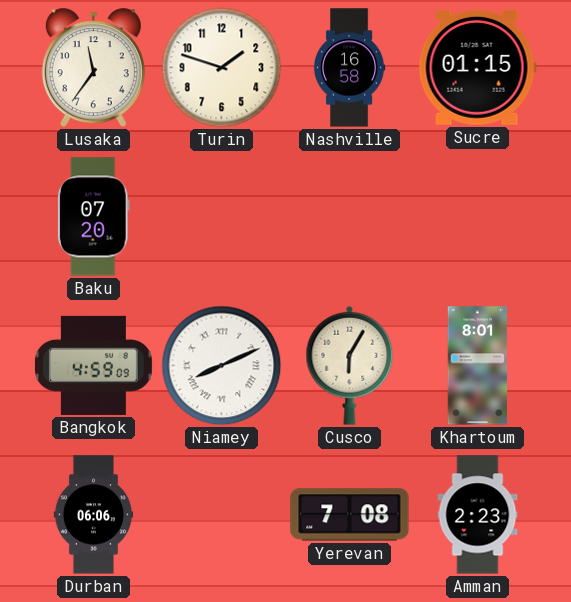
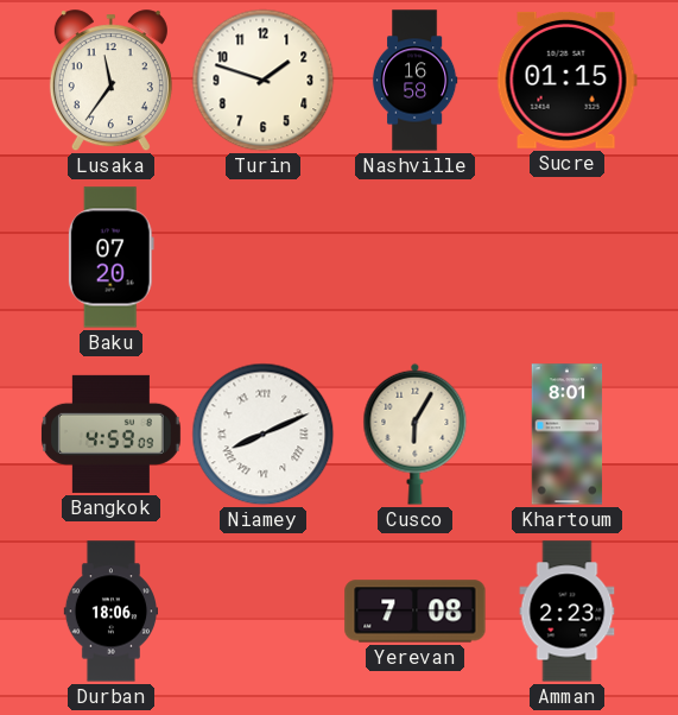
Durban: 06:06 -> 18:06 (110, 612)
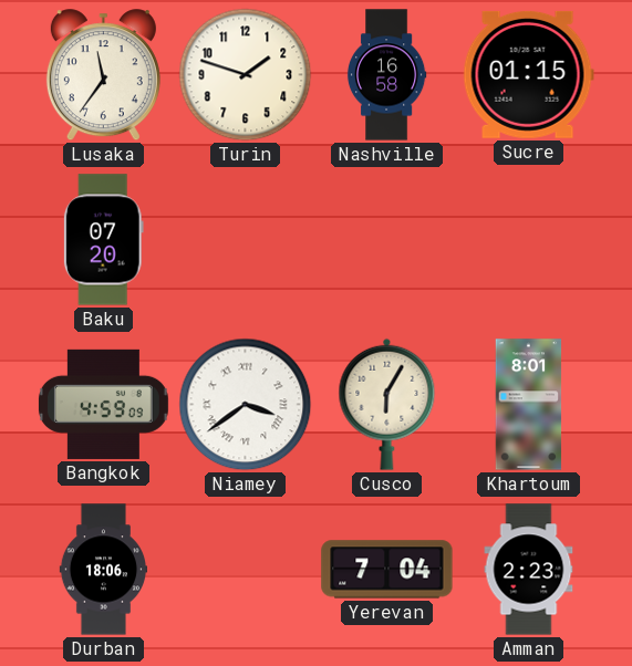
Niamey: 8:11 -> 3:39 (246, 405)
Yerevan: 7:08 -> 7:04 (387, 570)
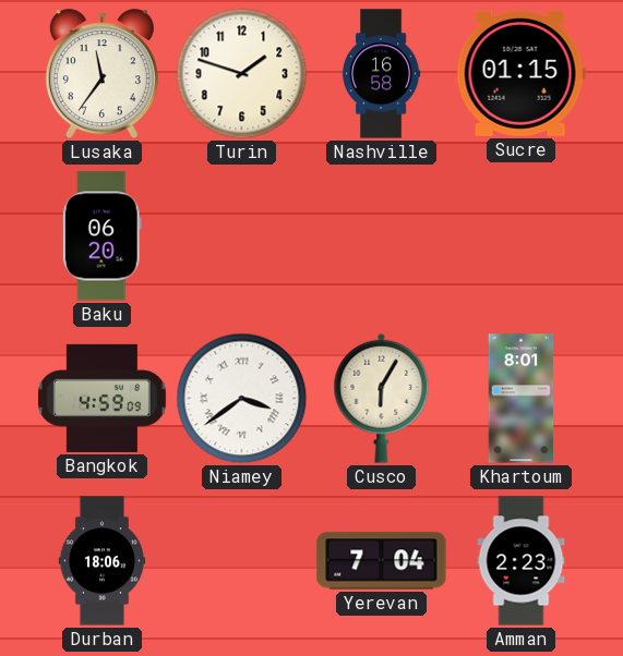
Baku: 07:20 -> 06:20 (101, 236)
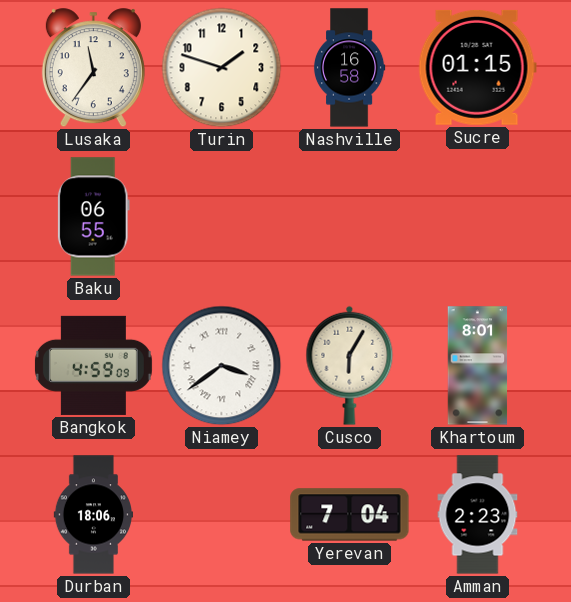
Baku: 06:20 -> 06:55 (93, 217)
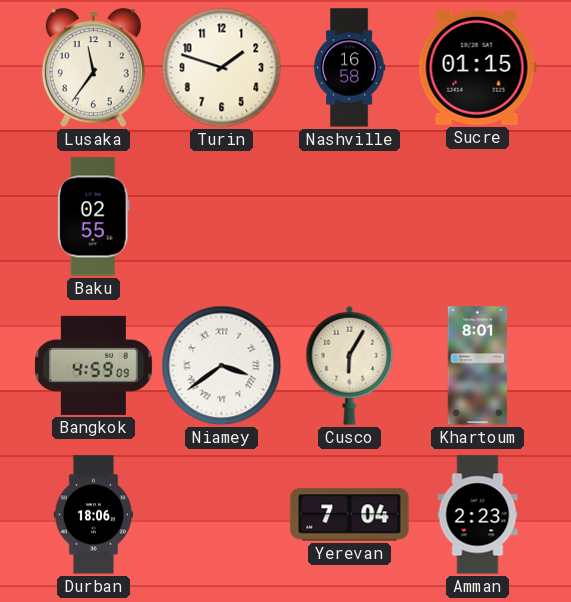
Baku: 06:55 -> 02:55 (93, 217)
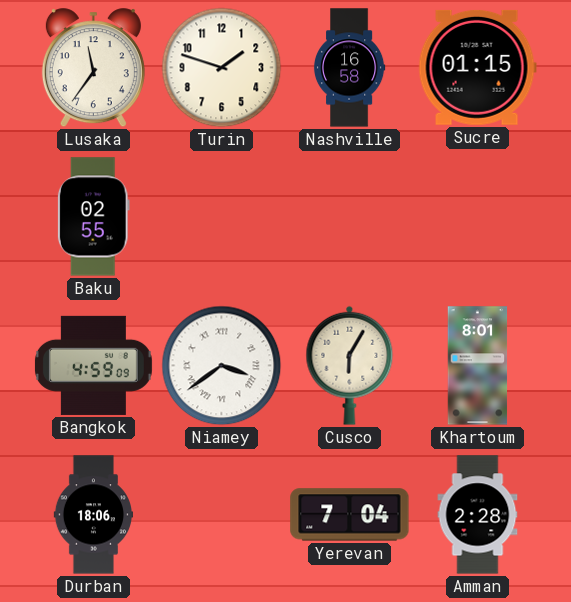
Amman: 2:23 -> 2:28 (478, 515)
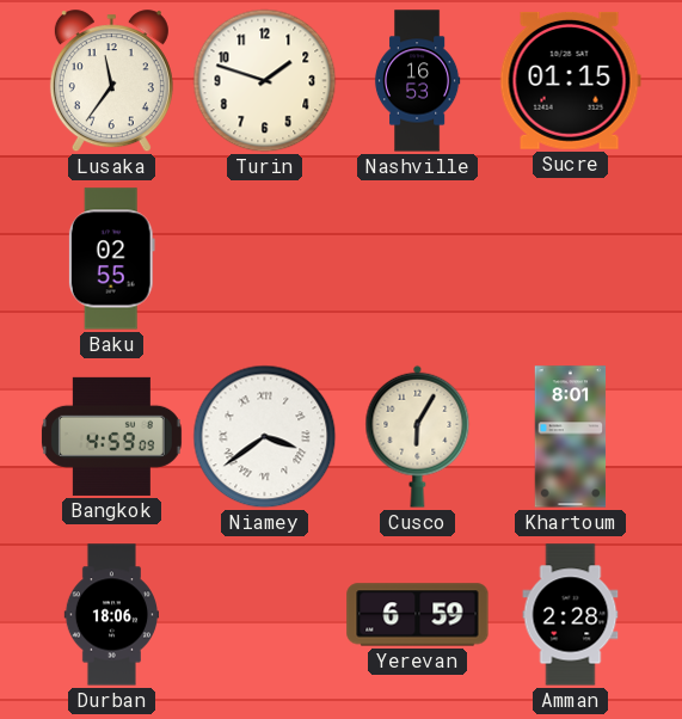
Nashville: 16:58 -> 16:53 (417, 81)
Yerevan: 7:04 -> 6:59 (418, 615)
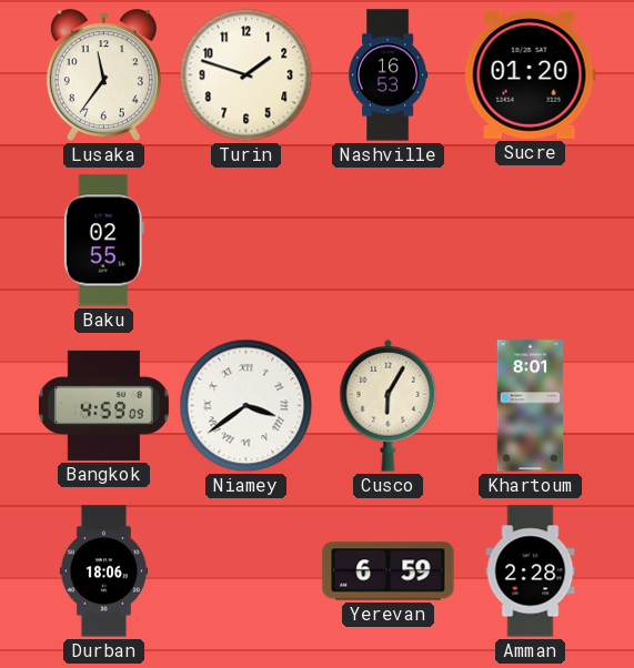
Sucre: 01:15 -> 01:20 (530, 74)
